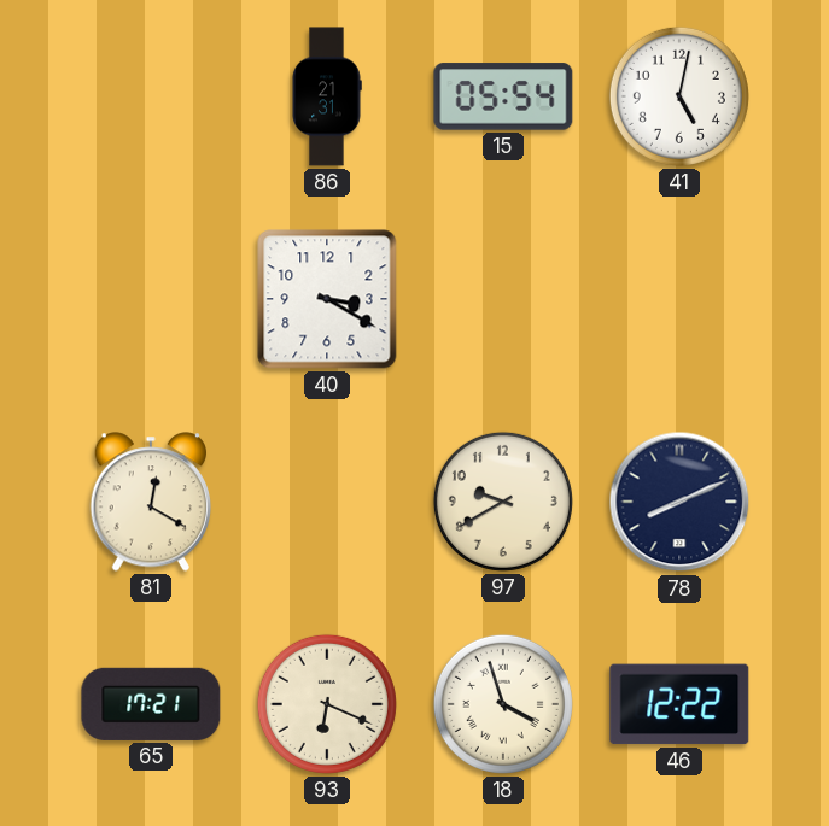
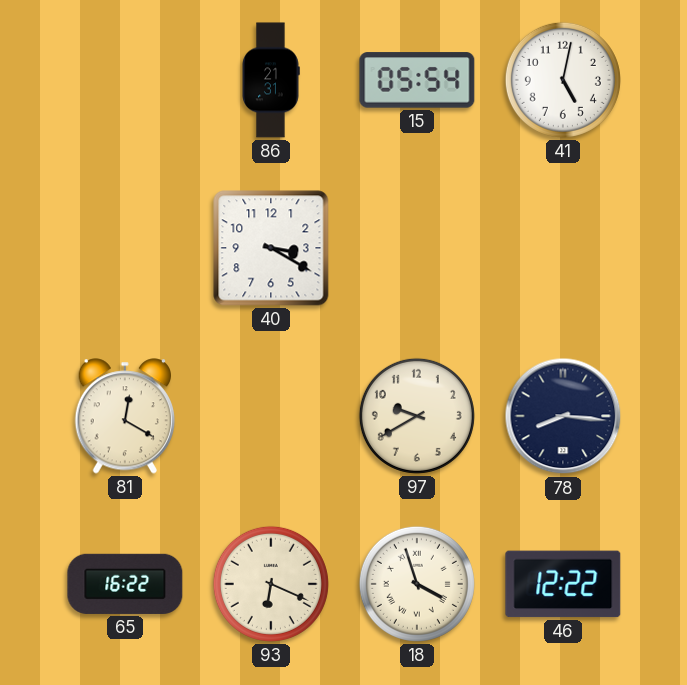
78: 8:11 -> 8:16 (563, 416)
65: 17:21 -> 16:22 (125, 584)
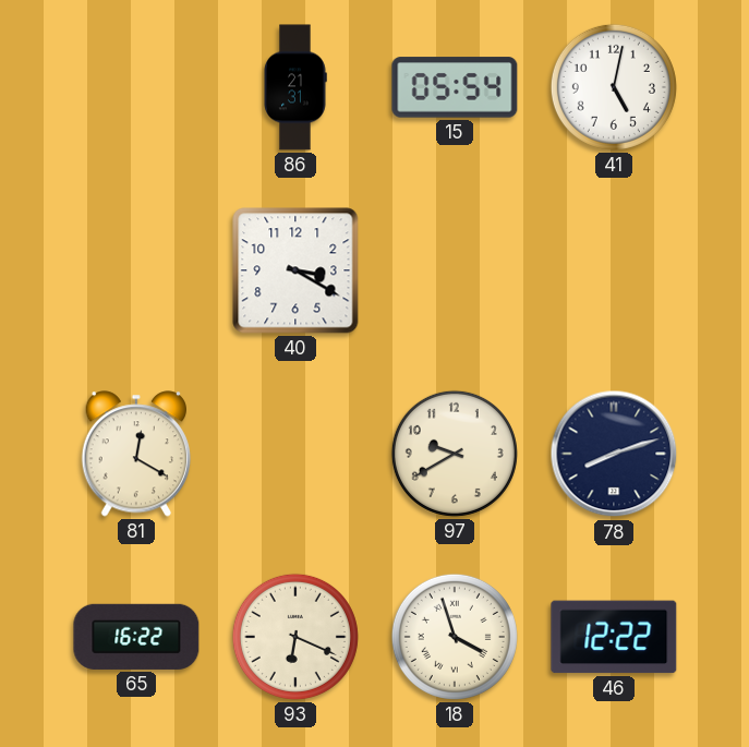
78: 8:16 -> 8:12 (614, 454)
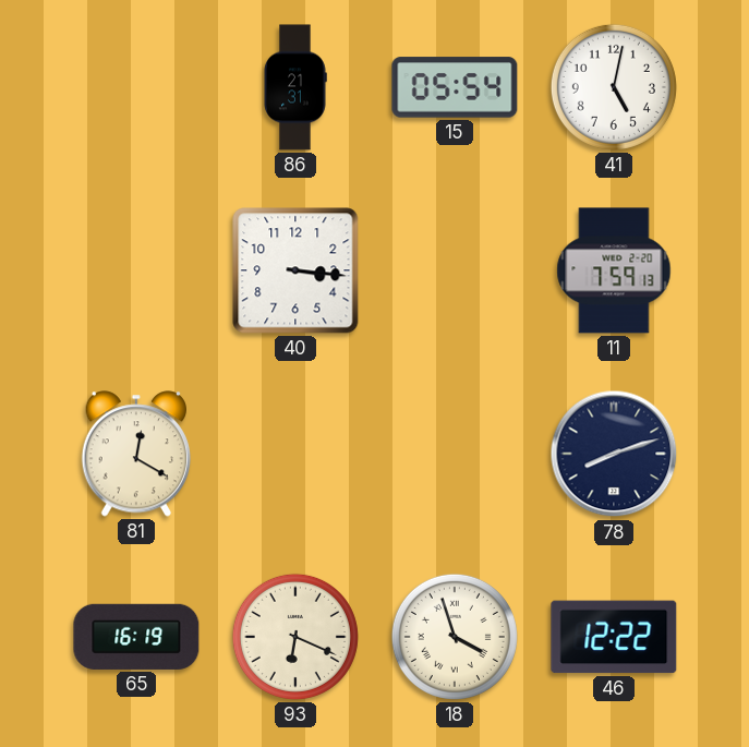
40: 3:20 -> 3:16 (295, 270)
11: none -> 7:59 (614, 270)
97: 9:40 -> none (455, 454)
65: 16:22 -> 16:19 (136, 637)
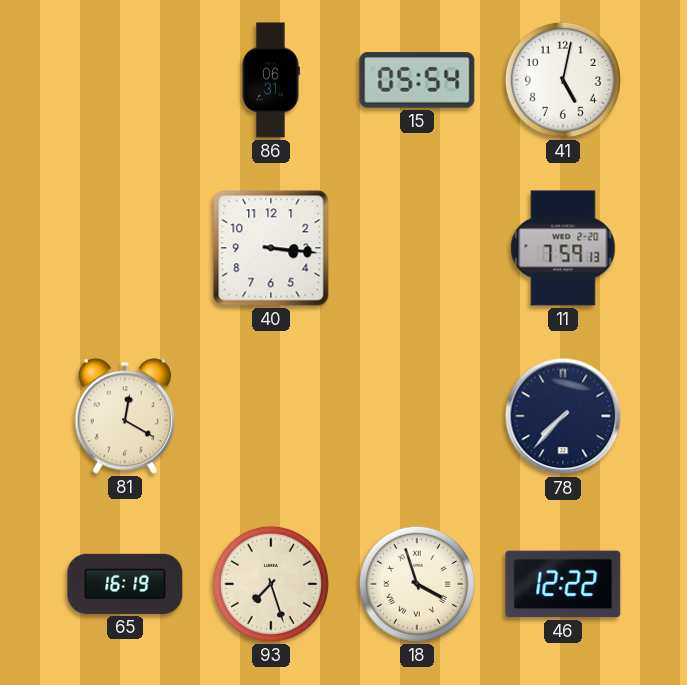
86: 21:31 -> 06:31 (271, 80)
78: 8:12 -> 7:37 (563, 416)
93: 6:19 -> 7:27 (271, 584)
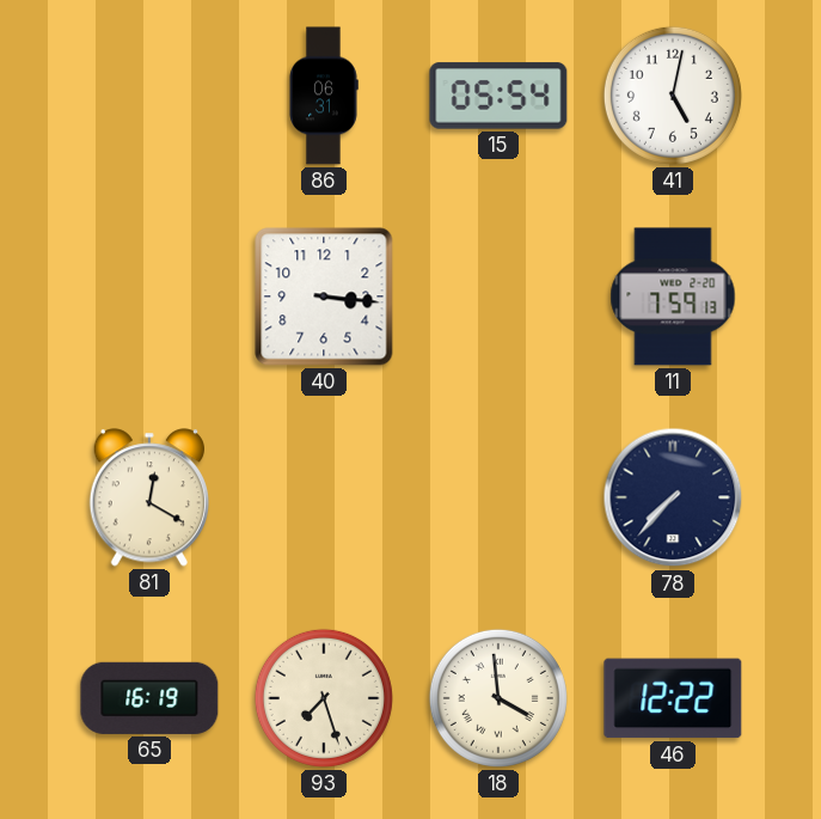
18: 3:57 -> 3:59 (498, 698)
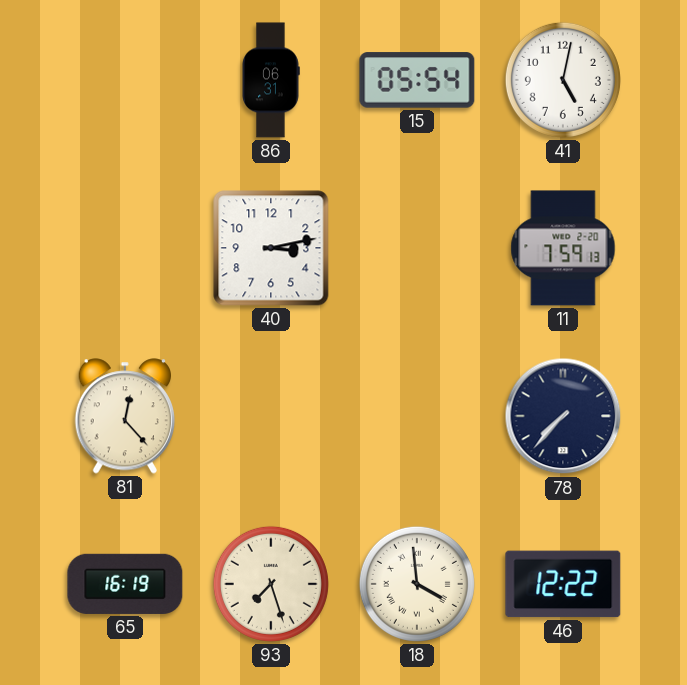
40: 3:16 -> 3:13 (271, 248)
81: 12:20 -> 12:23 (124, 416)
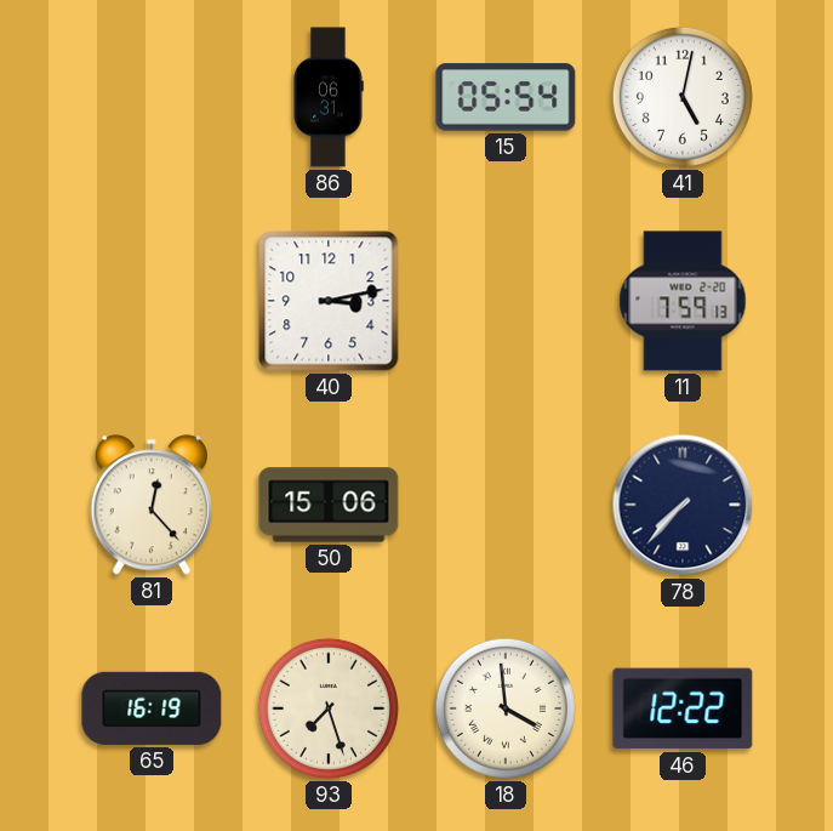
50: none -> 15:06 (329, 505)
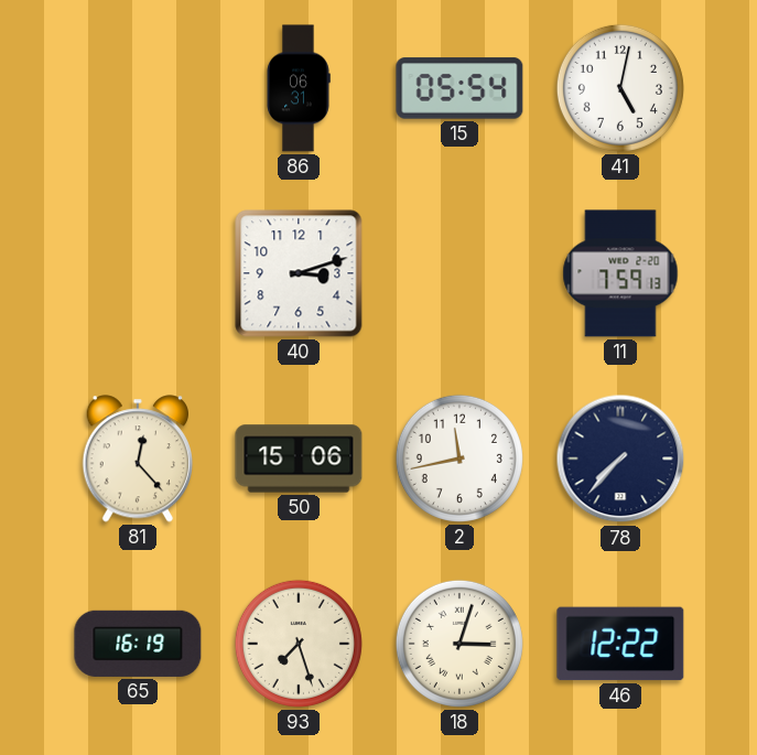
40: 3:13 -> 3:12 (299, 273)
2: none -> 11:43 (459, 459)
18: 3:59 -> 3:03 (459, 644)
